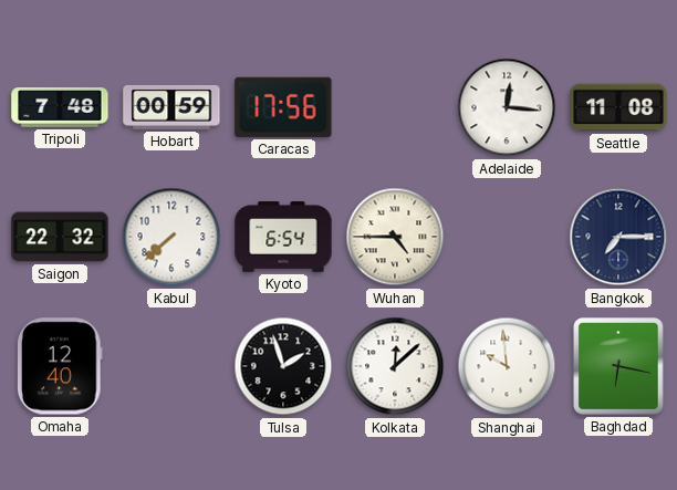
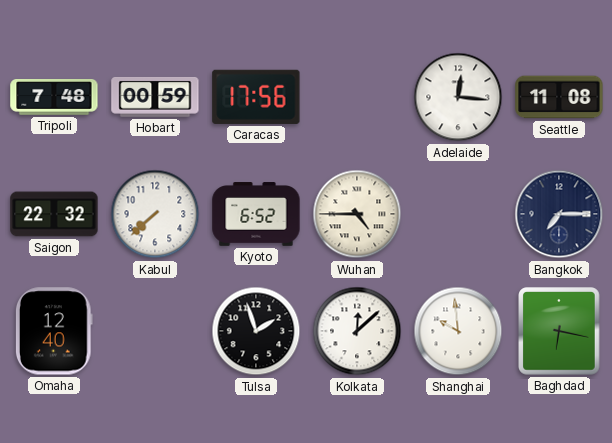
Kyoto: 6:54 -> 6:52 (256, 214)
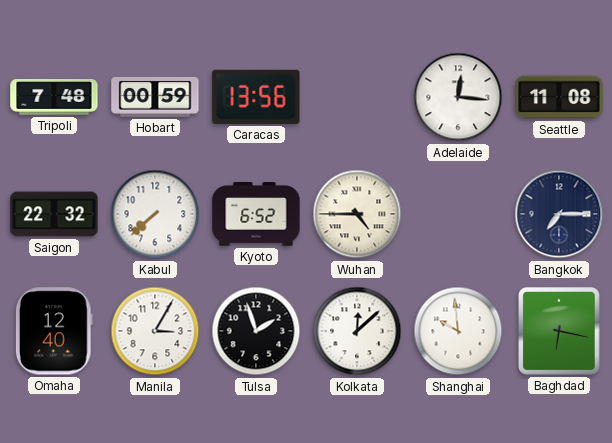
Caracas: 17:56 -> 13:56 (256, 97)
Manila: none -> 3:05 (155, 331)
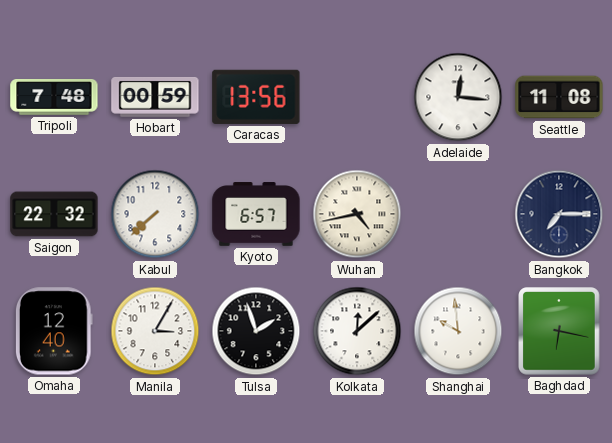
Kyoto: 6:52 -> 6:57 (256, 214)
Wuhan: 4:45 -> 4:43 (357, 214)
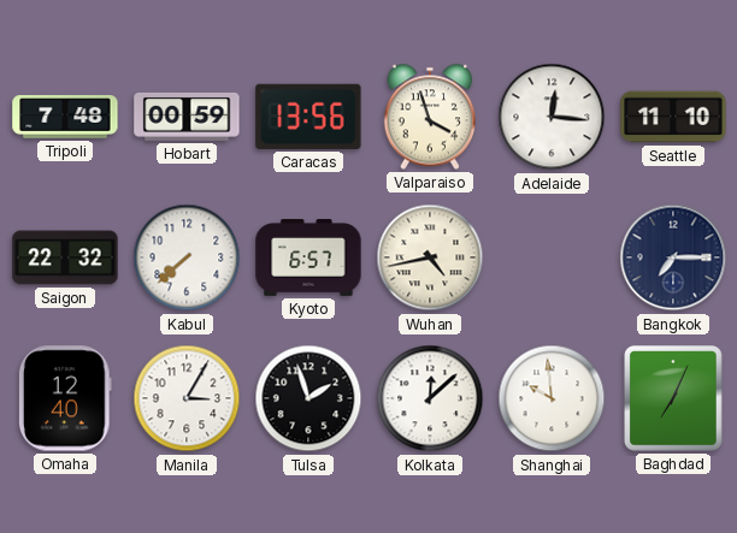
Valparaiso: none -> 3:57 (430, 117)
Seattle: 11:08 -> 11:10 (673, 117)
Baghdad: 6:17 -> 7:04 (673, 398)
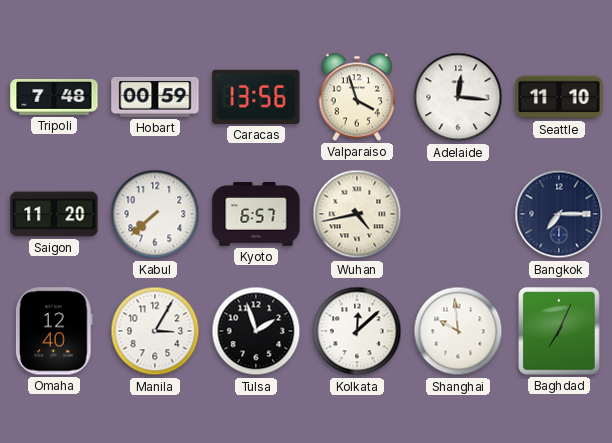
Saigon: 22:32 -> 11:20 (54, 214)
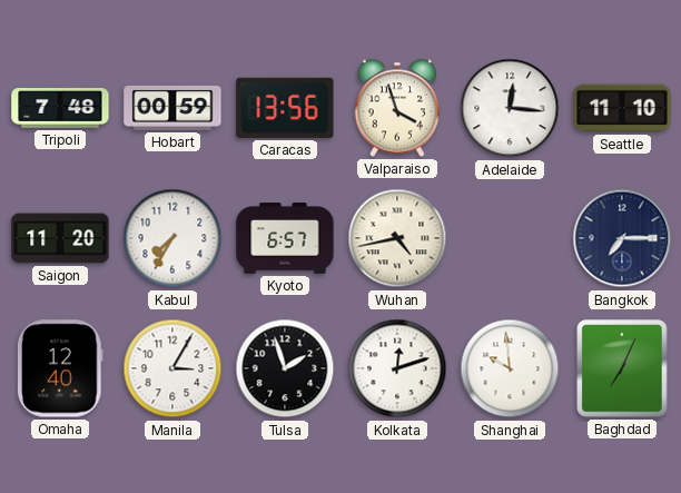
Kabul: 7:38 -> 7:35 (172, 238)
Kolkata: 12:08 -> 12:12 (397, 368)
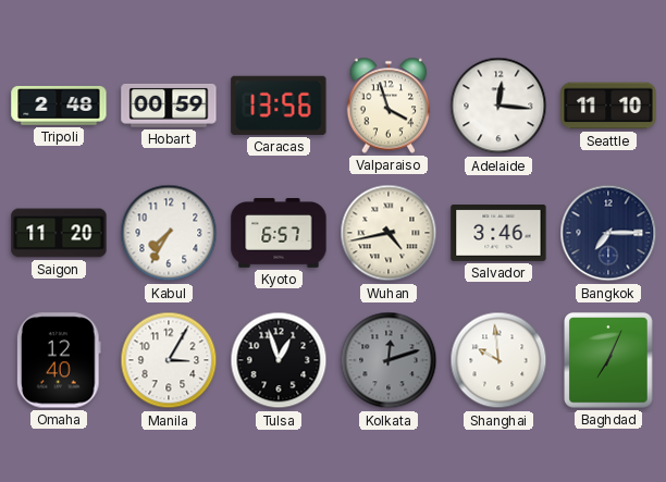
Tripoli: 7:48 -> 2:48 (59, 107)
Salvador: none -> 3:46 (498, 233)
Tulsa: 1:57 -> 12:57 (279, 360)
Kolkata dial: white -> grey (388, 360)
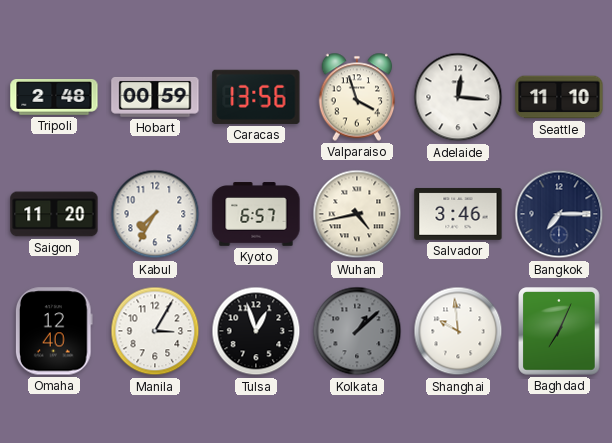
Kolkata: 12:12 -> 1:08 (357, 331)
